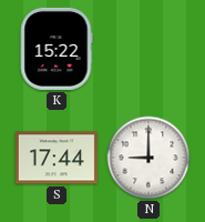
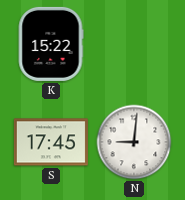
S: 17:44 -> 17:45 (51, 142)
N: 9:00 -> 9:01 (134, 142)
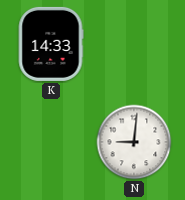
K: 15:22 -> 14:33 (51, 44)
S: 17:45 -> none (51, 142)
